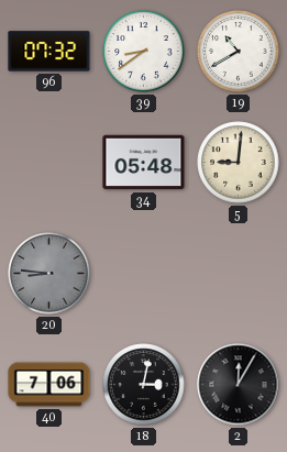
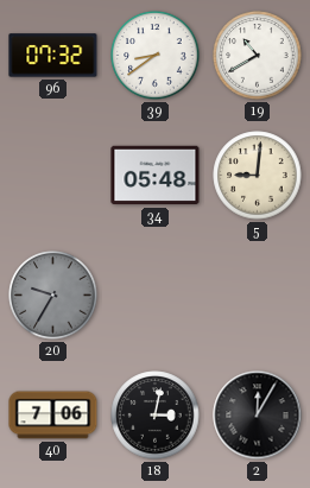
20: 8:46 -> 9:35 (53, 296)
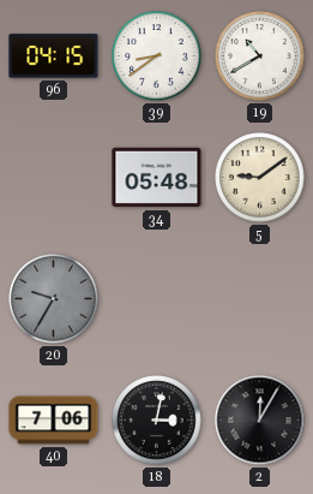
96: 07:32 -> 04:15 (54, 56)
5: 9:01 -> 9:09 (260, 178)
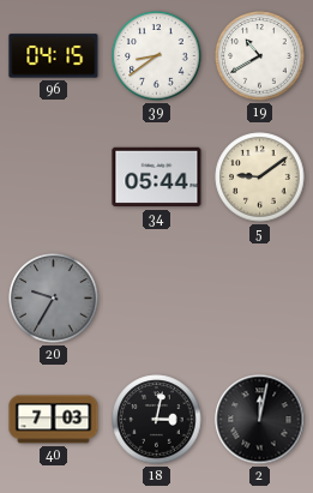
34: 05:48 -> 05:44 (157, 178)
40: 7:06 -> 7:03 (54, 420)
2: 12:05 -> 12:02 (260, 420)
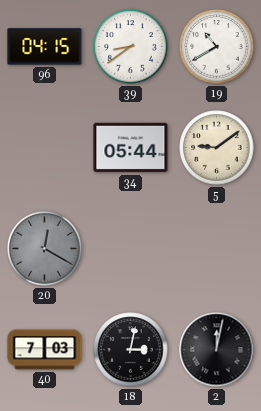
20: 9:35 -> 12:20 (45, 249)
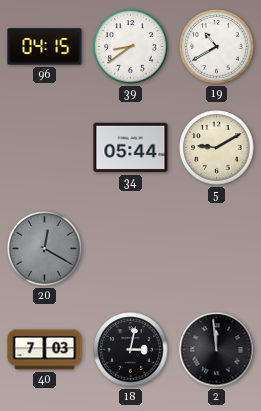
5: 9:09 -> 9:10 (217, 148)
2: 12:02 -> 11:59 (217, 350)
